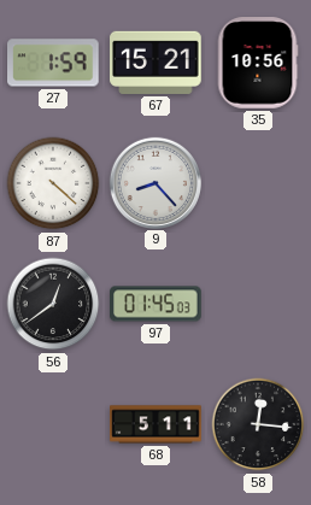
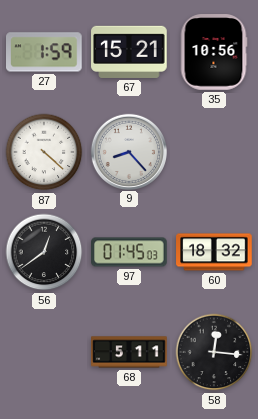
60: none -> 18:32 (214, 252)
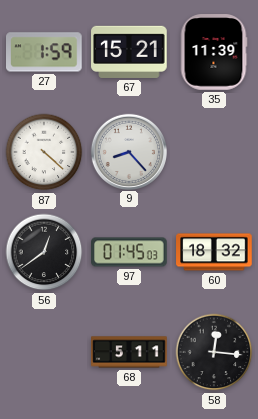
35: 10:56 -> 11:39 (214, 52)
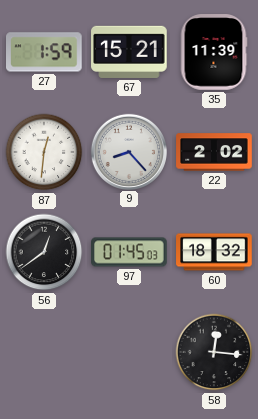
87: 4:22 -> 12:31 (44, 152)
22: none -> 2:02 (214, 152)
68: 5:11 -> none (129, 352)
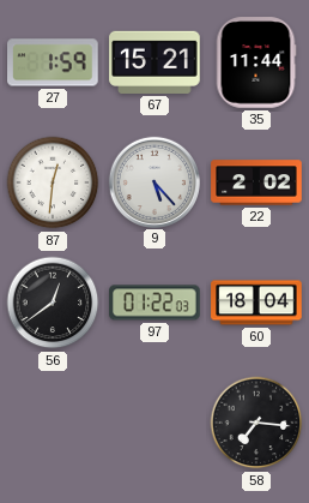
35: 11:39 -> 11:44 (256, 62)
9: 8:23 -> 5:23 (153, 181)
97: 01:45 -> 01:22 (154, 303)
60: 18:32 -> 18:04 (256, 303)
58: 12:16 -> 7:16 (256, 423)
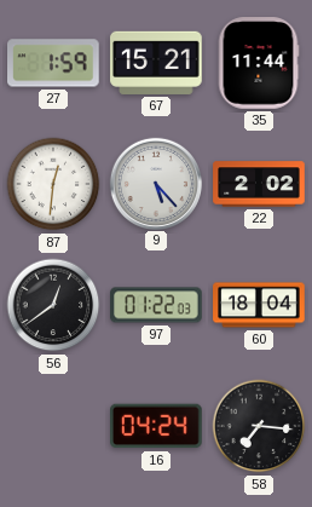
16: none -> 04:24 (157, 426)
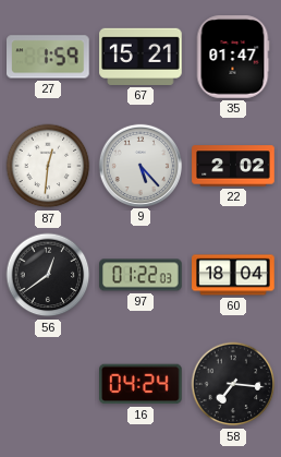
35: 11:44 -> 01:47 (233, 57)
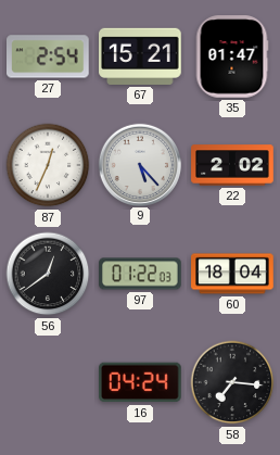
27: 1:59 -> 2:54 (49, 56)
87: 12:31 -> 12:34 (48, 165)
